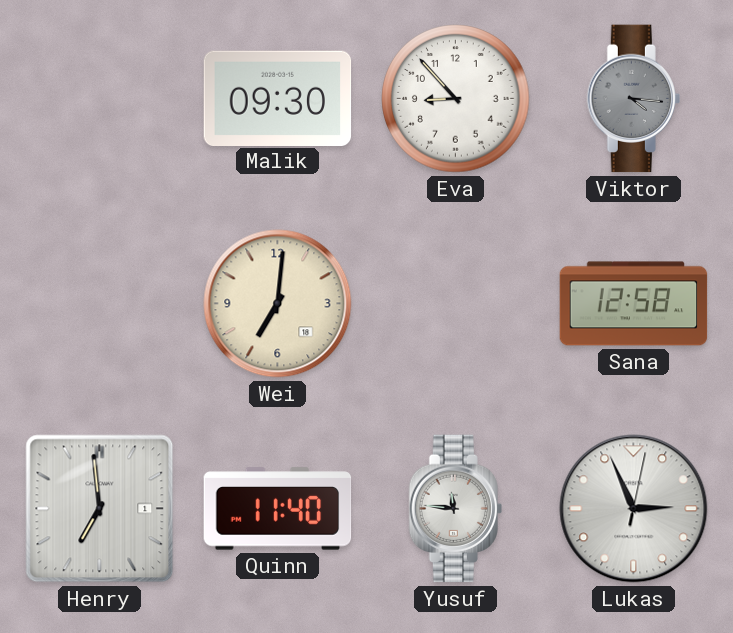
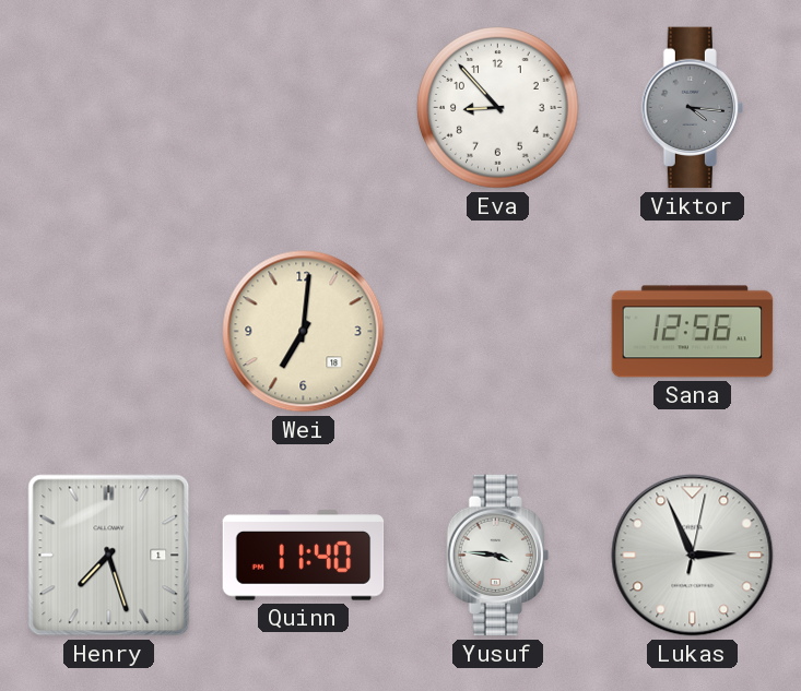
Malik: 09:30 -> none (278, 98)
Sana: 12:58 -> 12:56 (693, 332)
Henry: 6:59 -> 7:27 (109, 556)
Yusuf: 11:46 -> 3:46 (497, 556)
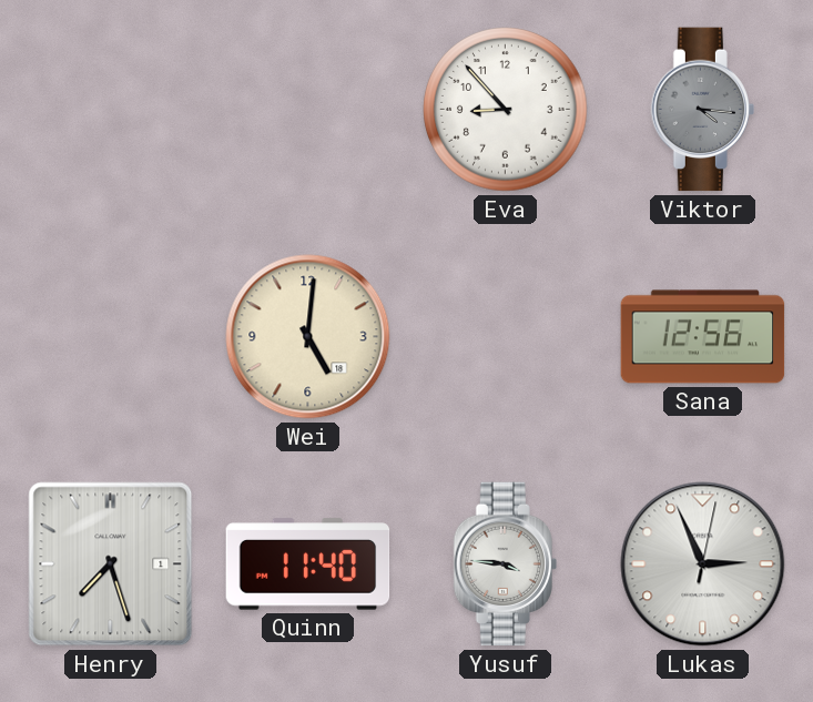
Wei: 7:01 -> 5:01 (308, 337)
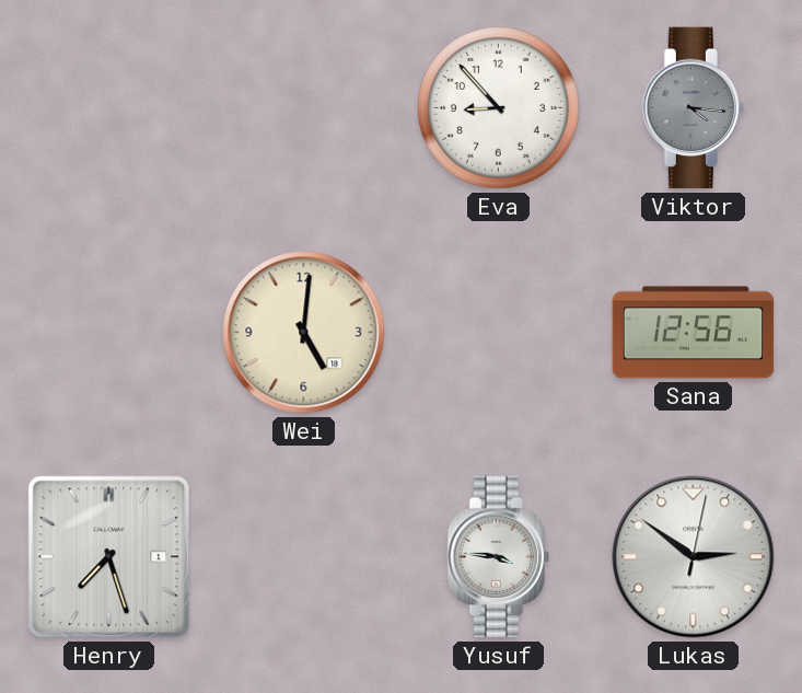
Quinn: 11:40 -> none (308, 564)
Lukas: 2:56 -> 2:51 (694, 557)
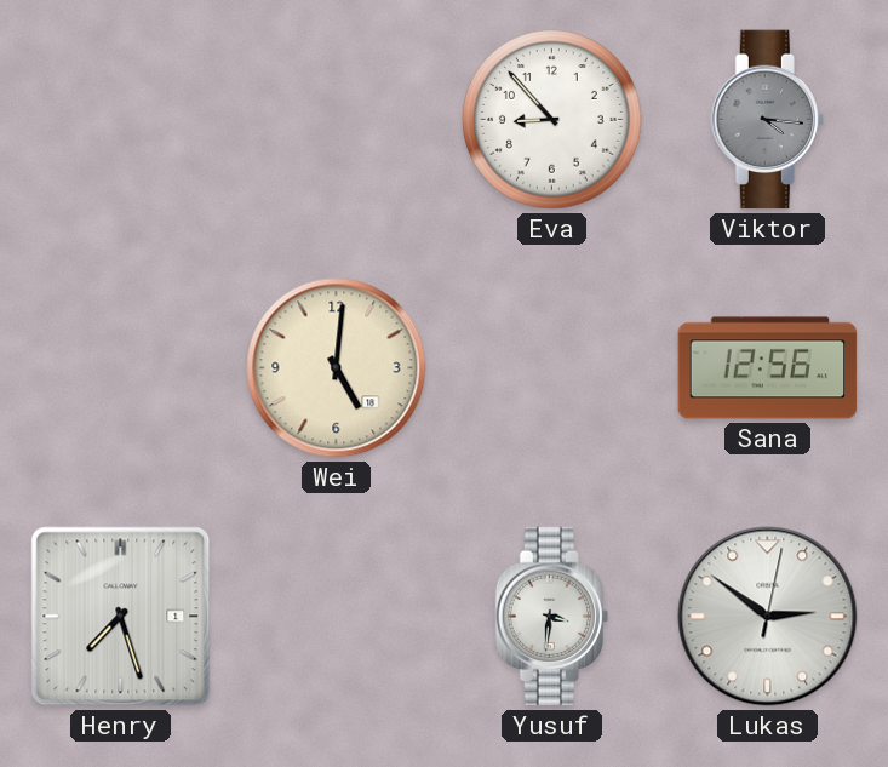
Yusuf: 3:46 -> 3:31 (551, 617)
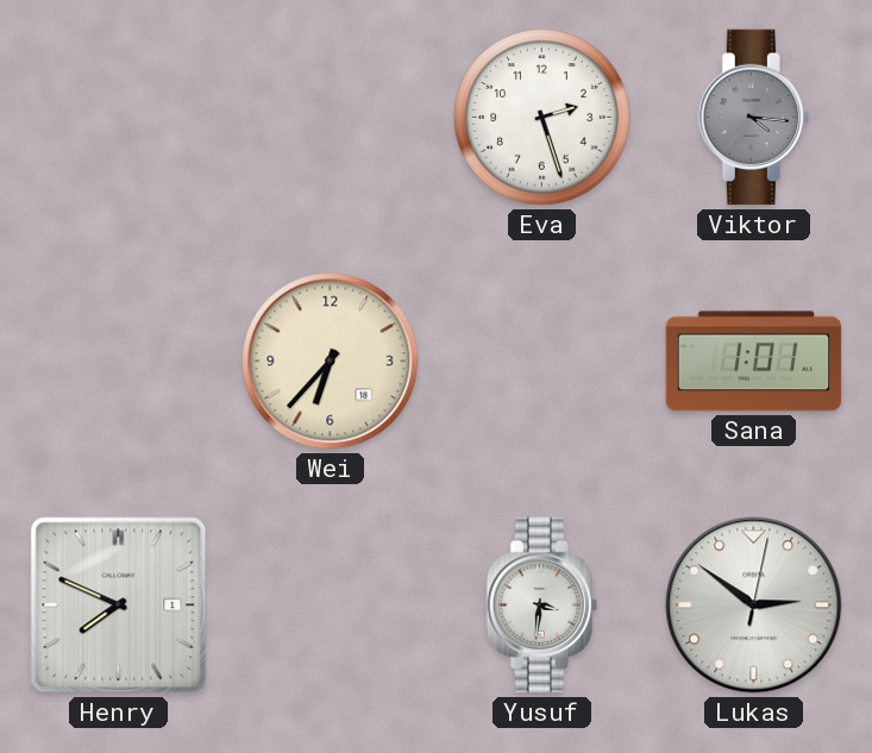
Eva: 8:53 -> 2:27 (542, 118)
Wei: 5:01 -> 6:37 (331, 362)
Sana: 12:56 -> 1:01 (754, 362)
Henry: 7:27 -> 7:49 (119, 605)
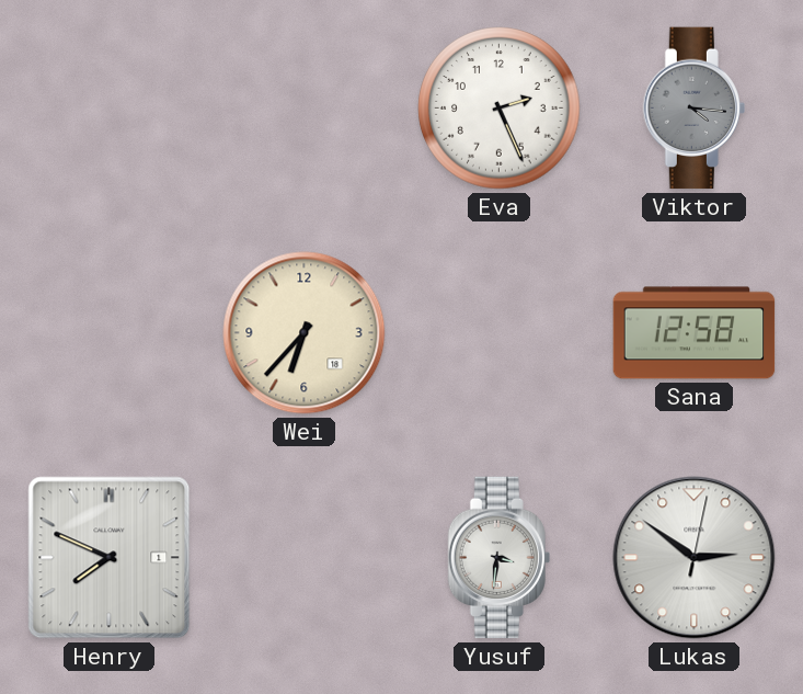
Eva: 2:27 -> 2:26 (500, 109)
Sana: 1:01 -> 12:58 (695, 333)
